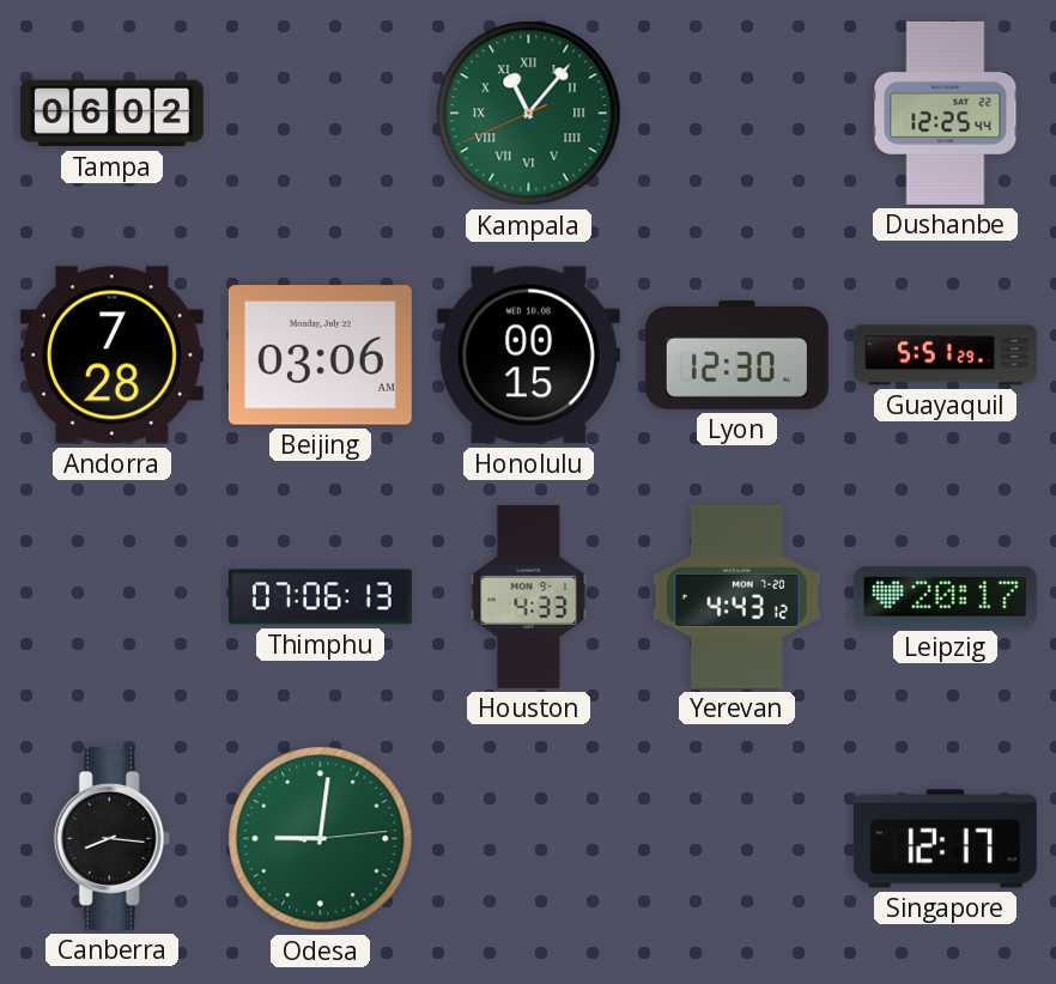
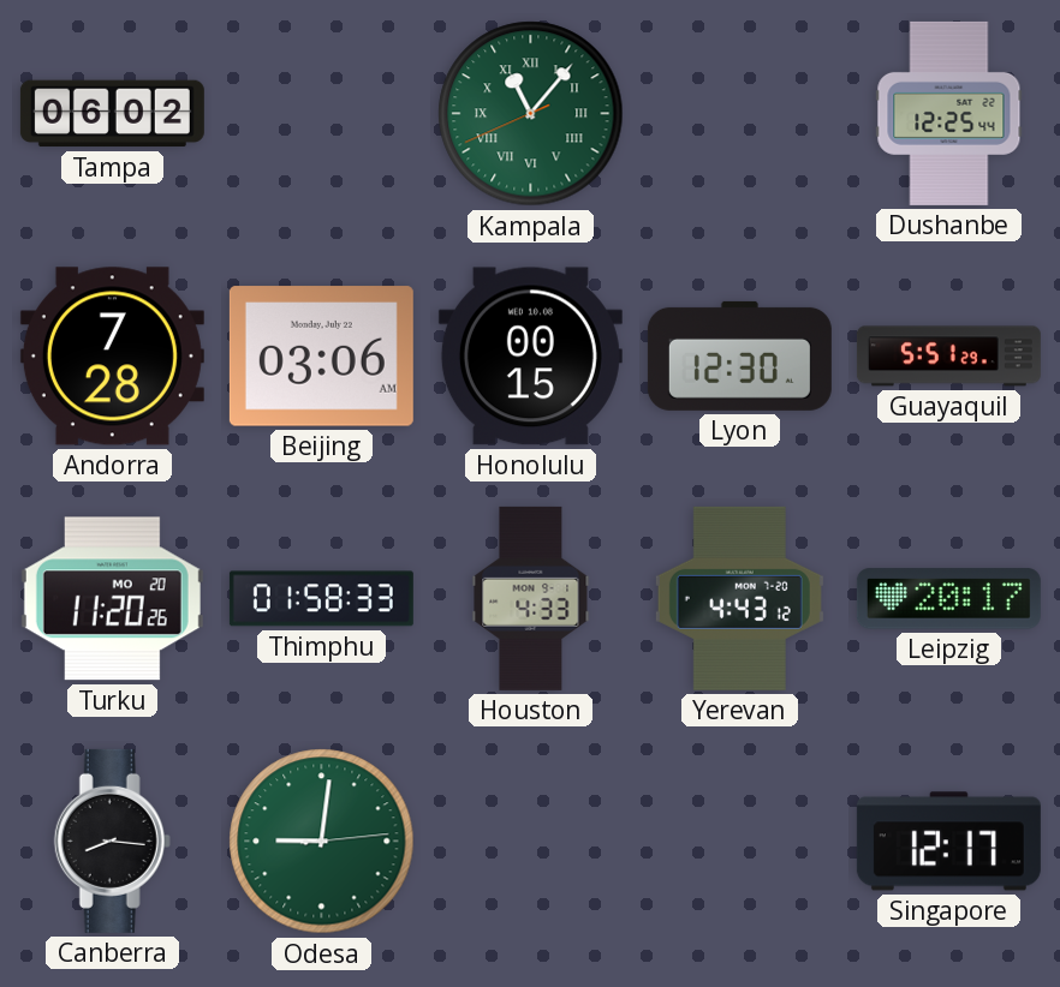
Turku: none -> 11:20 (112, 599)
Thimphu: 07:06 -> 01:58 (321, 599)
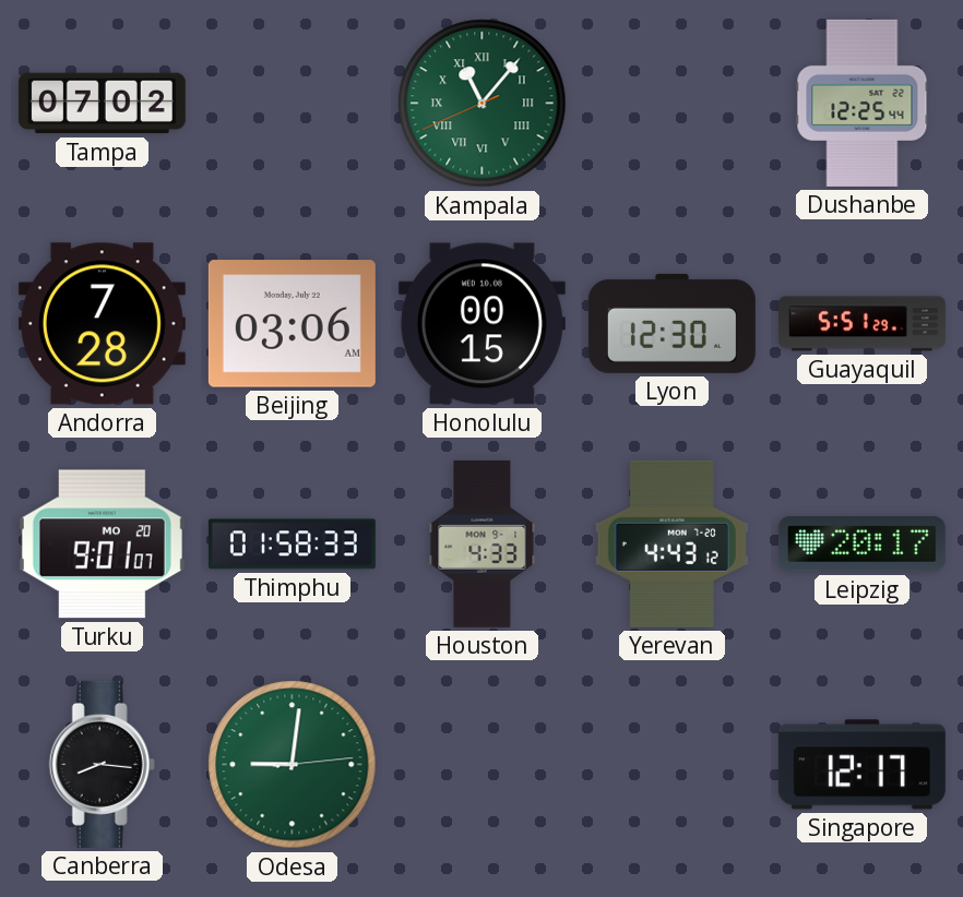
Tampa: 06:02 -> 07:02 (102, 104)
Turku: 11:20 -> 9:01 (102, 545)
